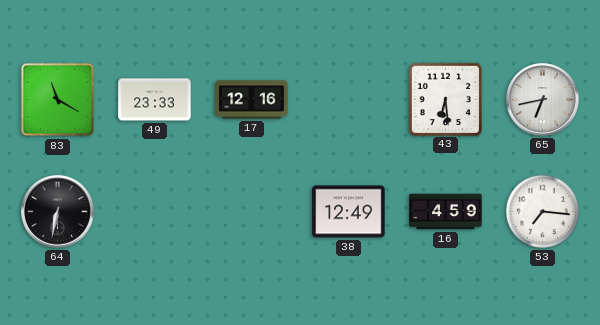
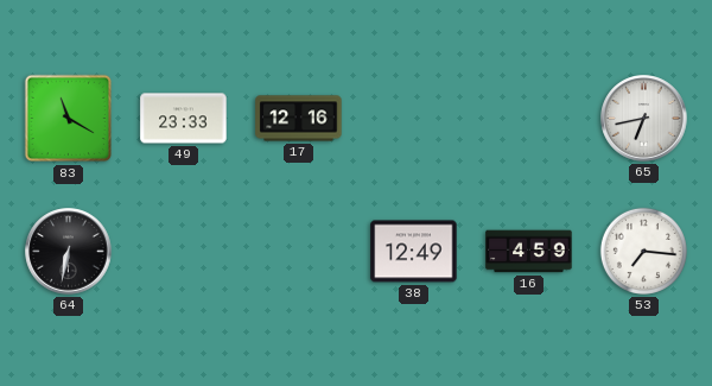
43: 6:29 -> none (445, 99)
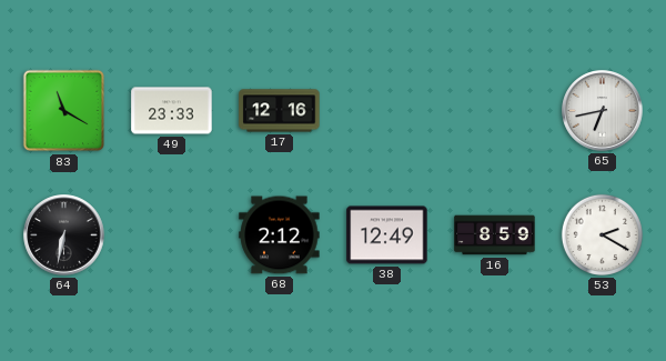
68: none -> 2:12 (280, 235)
16: 4:59 -> 8:59 (495, 235)
53: 7:16 -> 2:20 (602, 234)
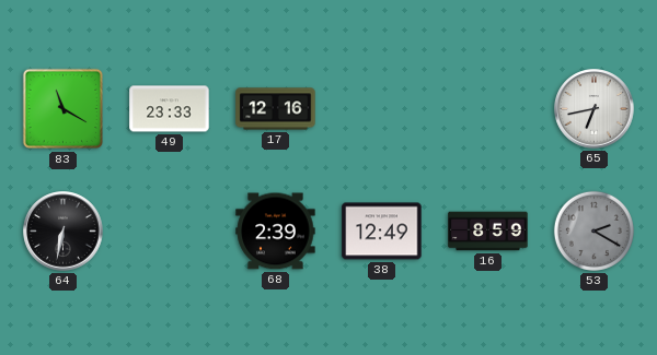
68: 2:12 -> 2:39 (276, 232)
53 dial: white -> grey (593, 230)
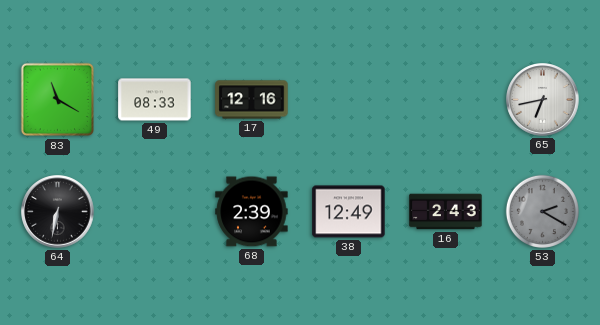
49: 23:33 -> 08:33 (155, 100)
16: 8:59 -> 2:43 (446, 212)
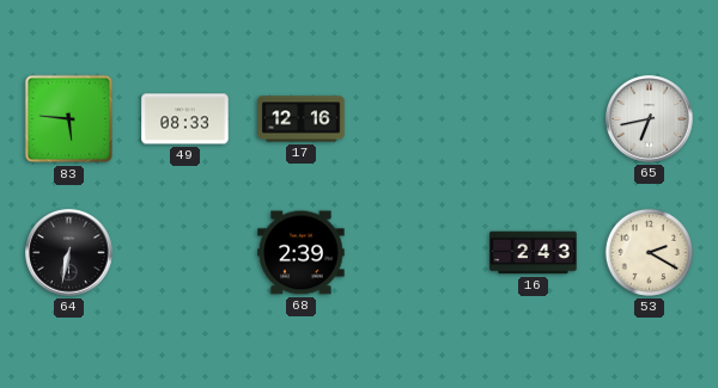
83: 11:20 -> 5:46 (69, 119)
38: 12:49 -> none (349, 212)
53 dial: grey -> cream (649, 252)
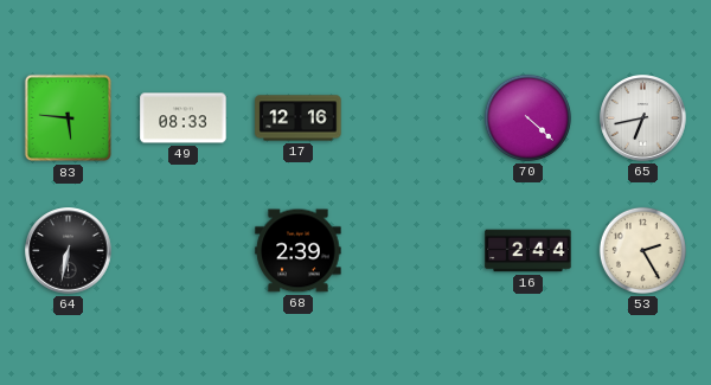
70: none -> 4:22 (527, 117)
16: 2:43 -> 2:44 (529, 251)
53: 2:20 -> 2:25 (642, 250)
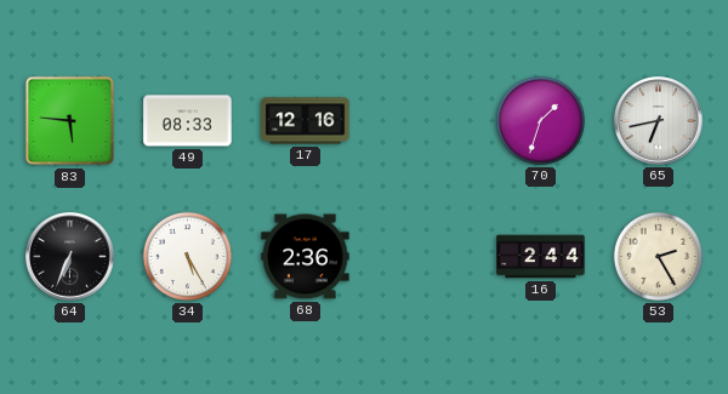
70: 4:22 -> 1:33 (540, 120)
64: 6:32 -> 6:34 (70, 257)
34: none -> 5:25 (187, 256)
68: 2:39 -> 2:36 (306, 257)
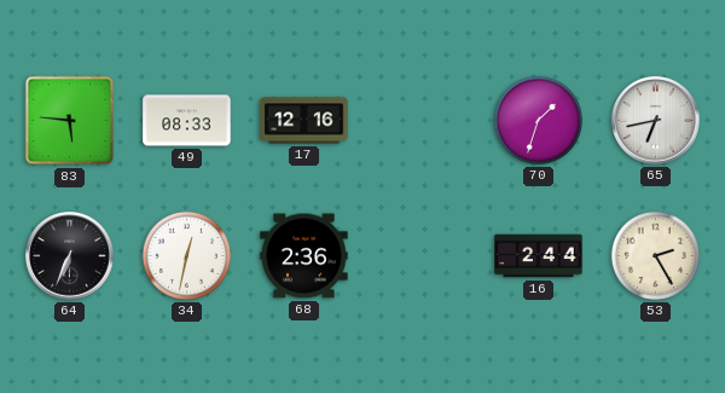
34: 5:25 -> 12:32 (186, 255)
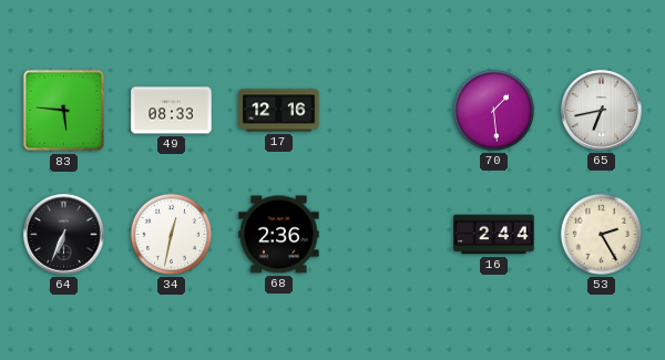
70: 1:33 -> 1:29 (493, 110)
